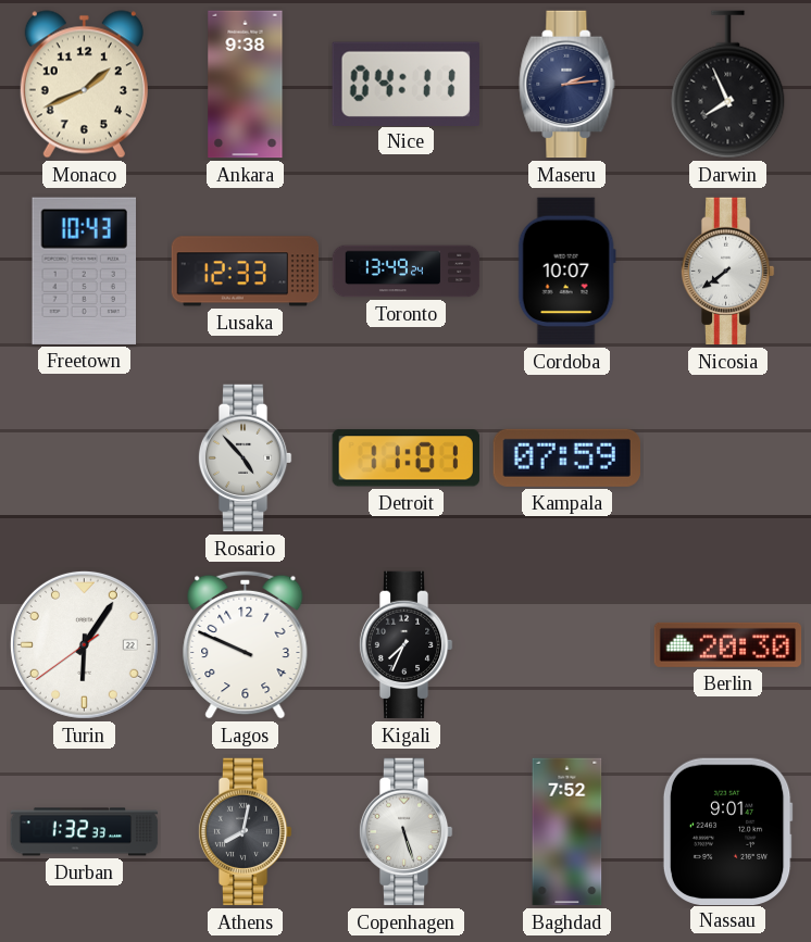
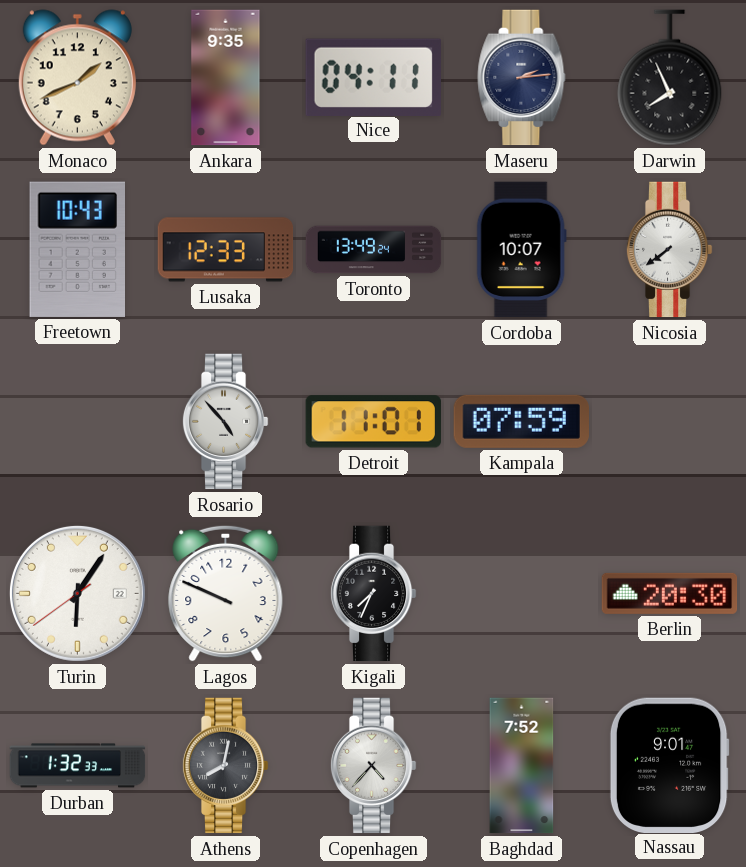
Ankara: 9:38 -> 9:35 (226, 78)
Copenhagen: 5:27 -> 4:37 (373, 766)
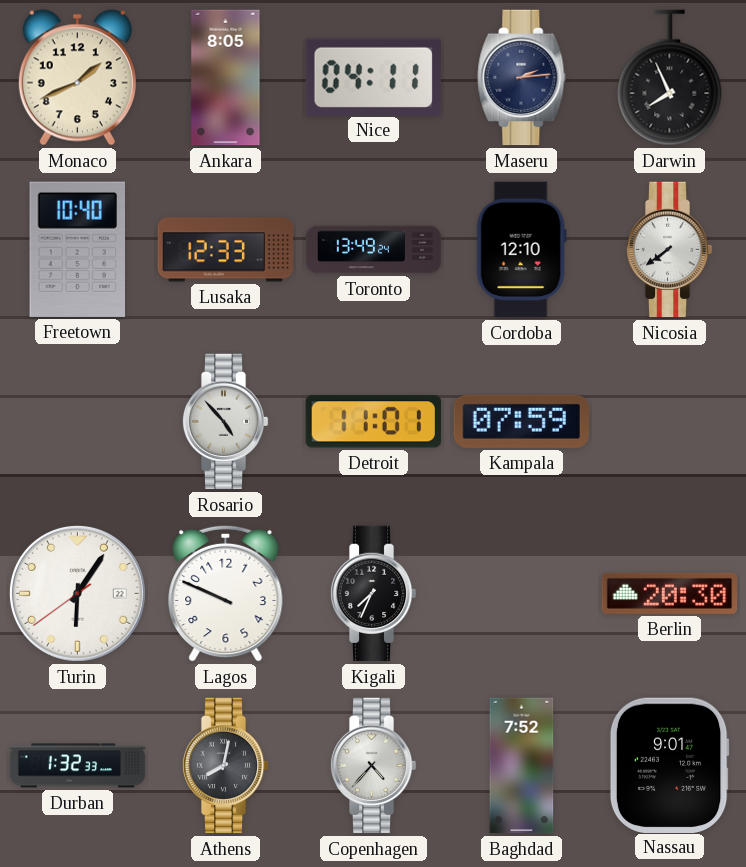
Ankara: 9:35 -> 8:05 (226, 78)
Freetown: 10:43 -> 10:40 (77, 249)
Cordoba: 10:07 -> 12:10 (521, 250)
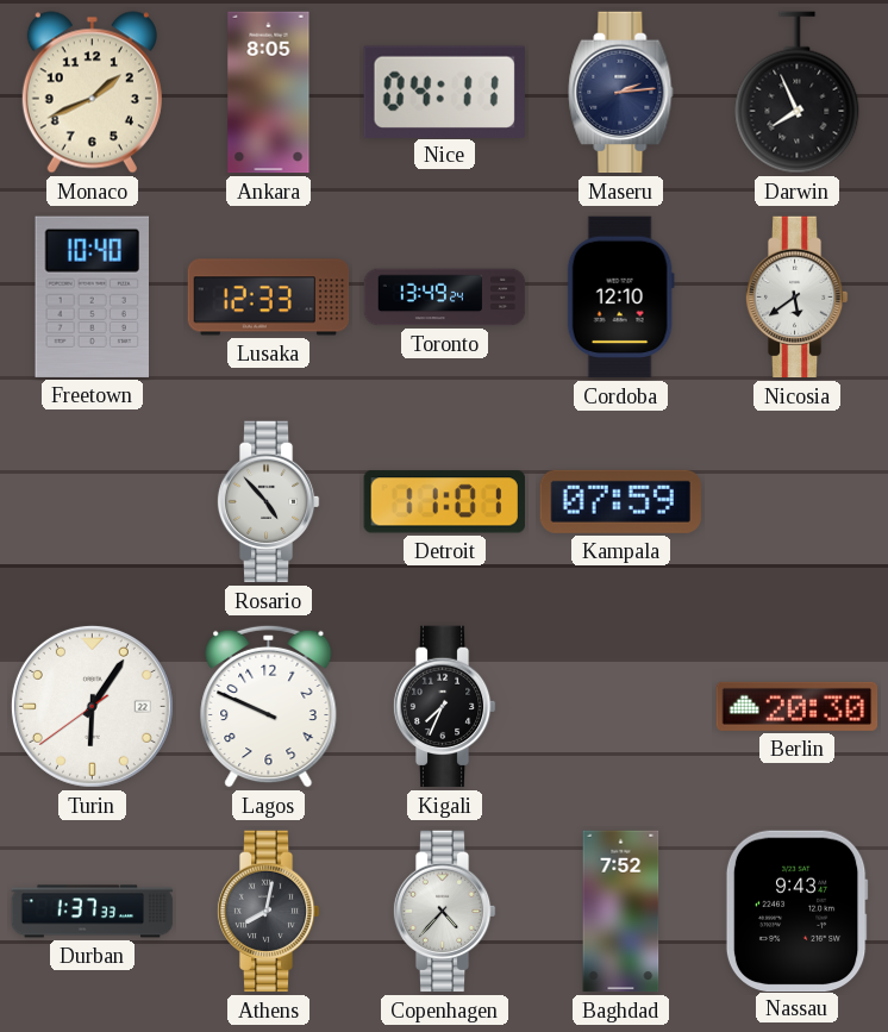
Nicosia: 7:39 -> 5:39 (796, 298)
Durban: 1:32 -> 1:37 (93, 912)
Nassau: 9:01 -> 9:43 (796, 911)
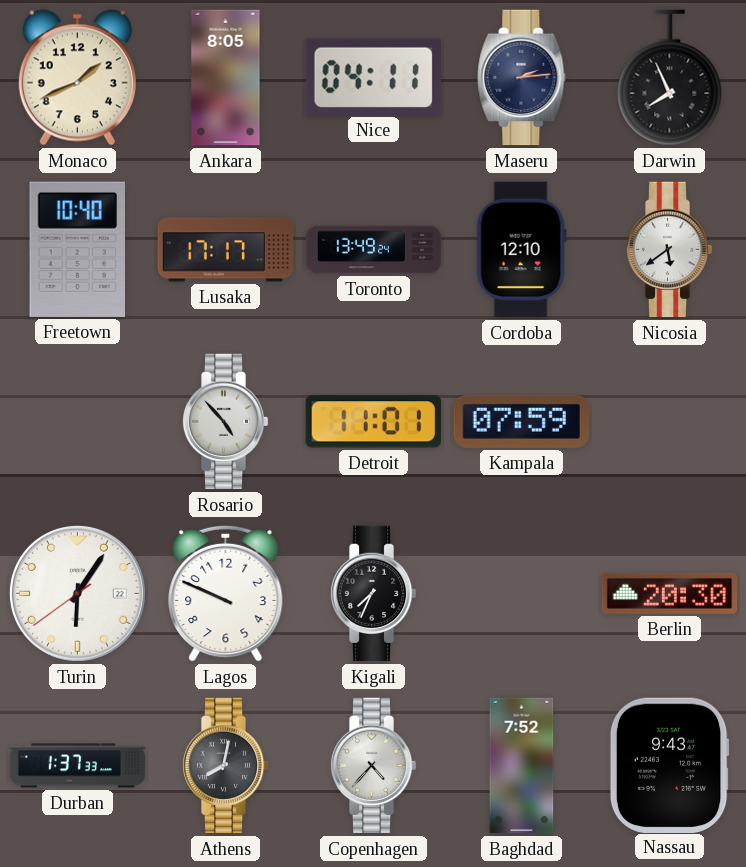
Lusaka: 12:33 -> 17:17 (226, 250)
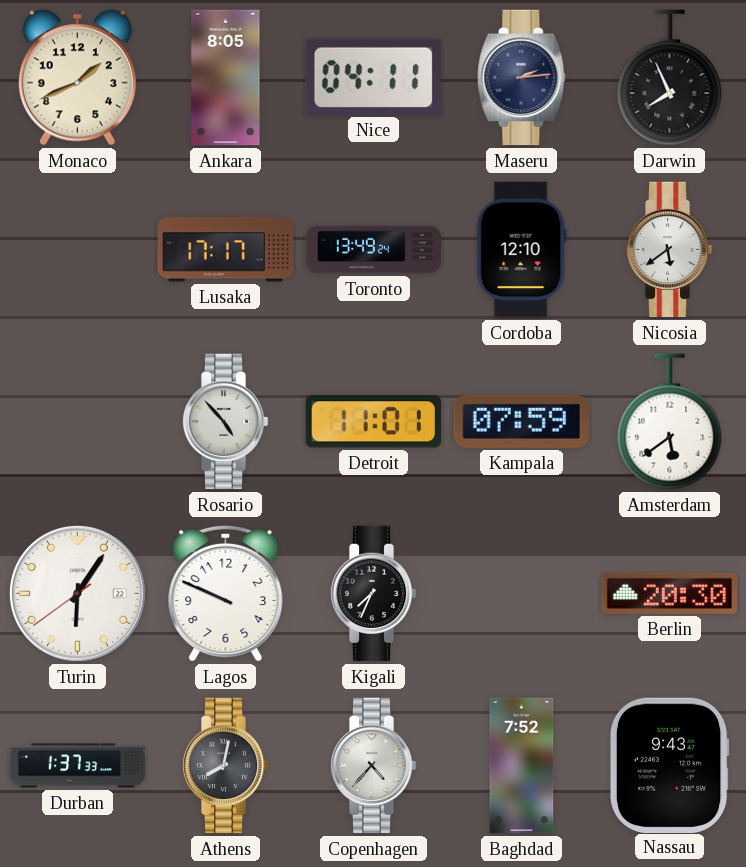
Freetown: 10:40 -> none (77, 249)
Amsterdam: none -> 5:39 (670, 422)
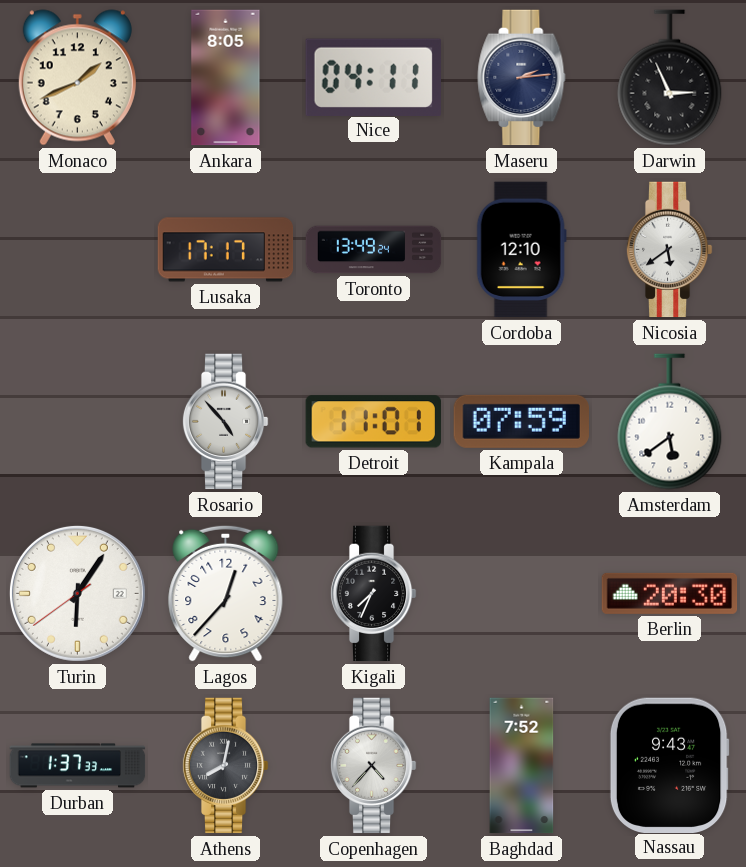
Darwin: 7:56 -> 2:56 (670, 78)
Lagos: 9:49 -> 12:37 (226, 593)
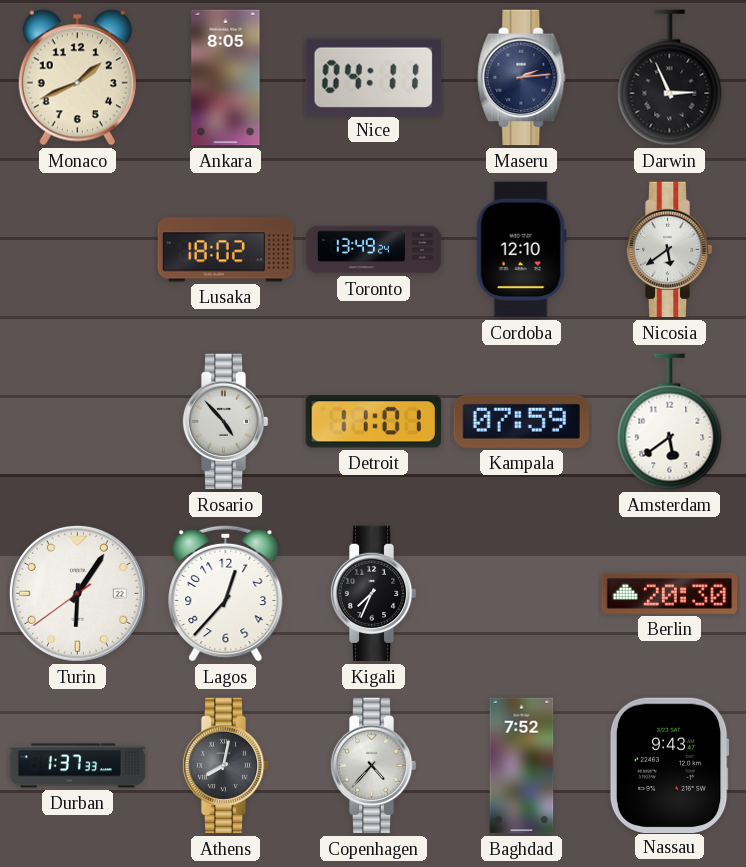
Lusaka: 17:17 -> 18:02 (226, 250)
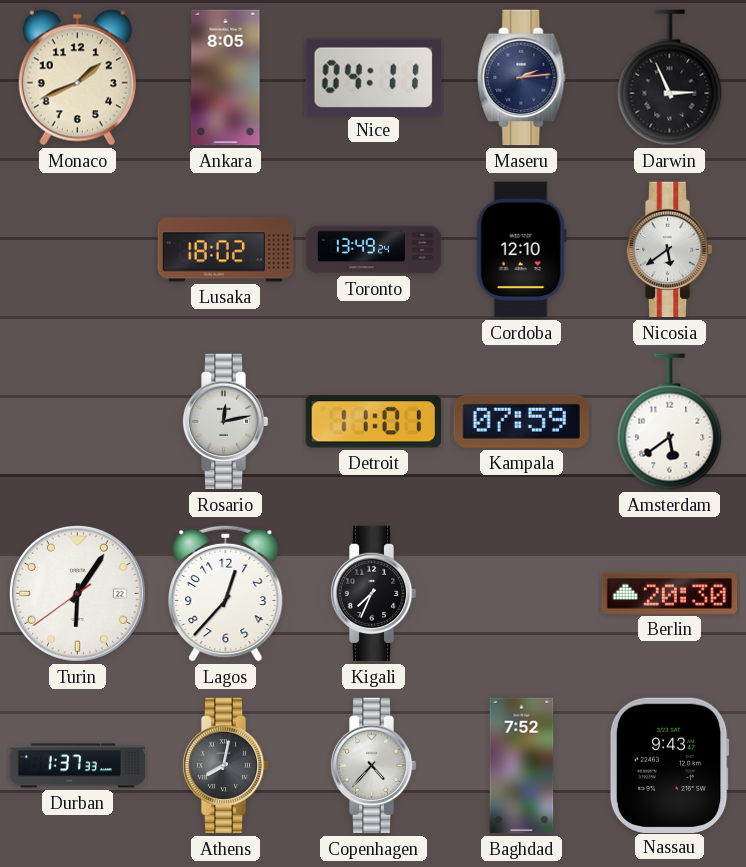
Rosario: 4:53 -> 12:13 (225, 422)
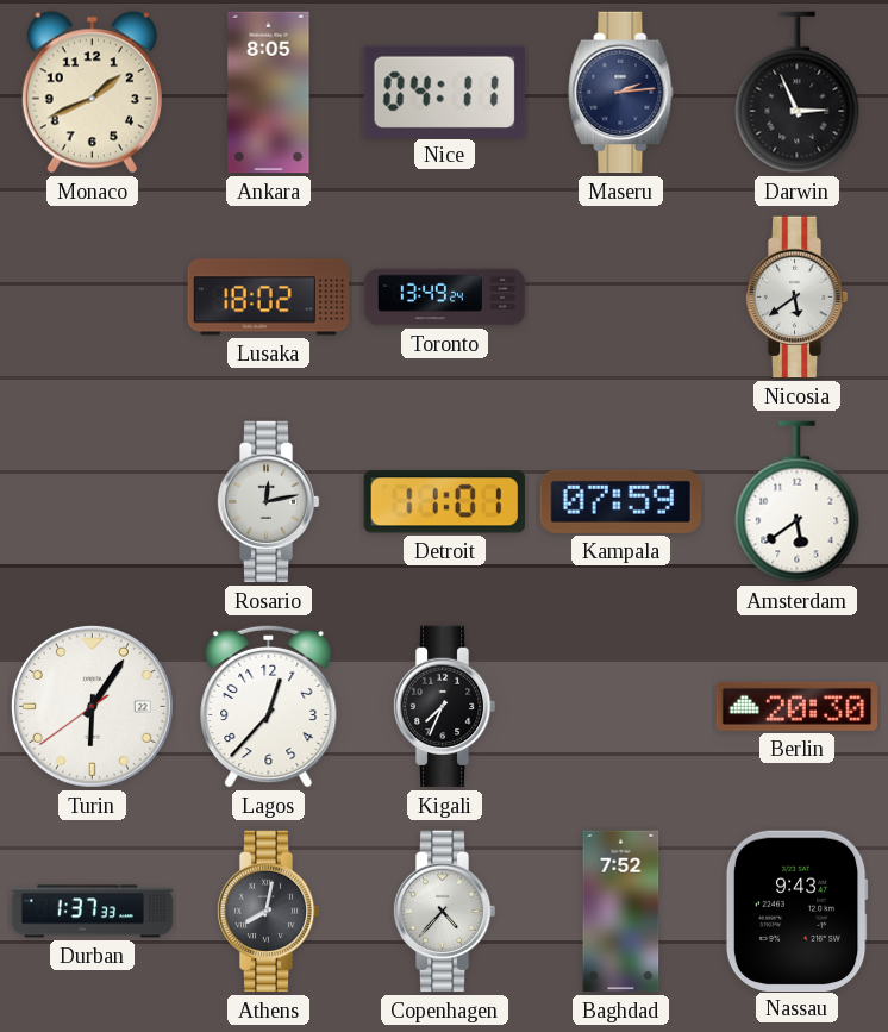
Cordoba: 12:10 -> none (521, 250)
